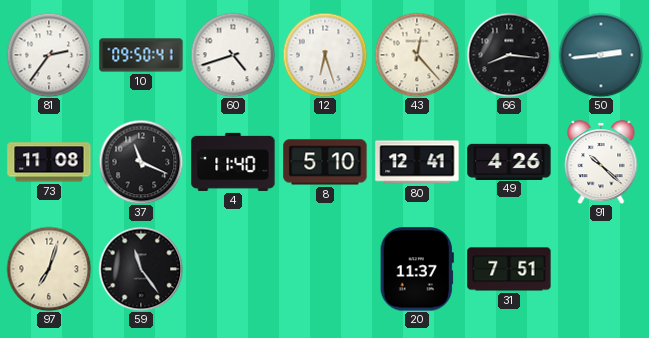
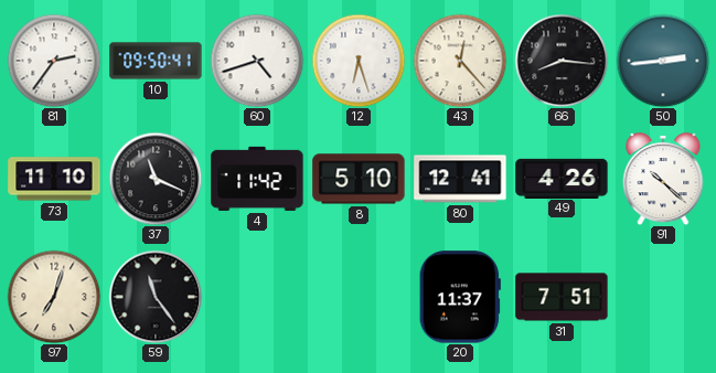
73: 11:08 -> 11:10 (54, 179)
4: 11:40 -> 11:42 (257, 179)
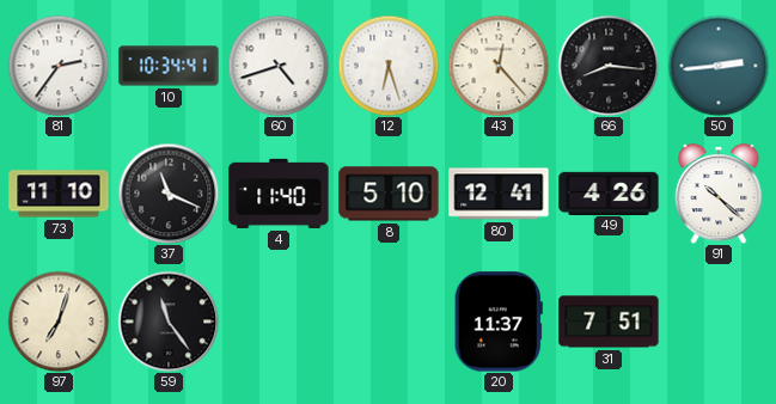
10: 09:50 -> 10:34 (169, 66)
4: 11:42 -> 11:40 (279, 194)
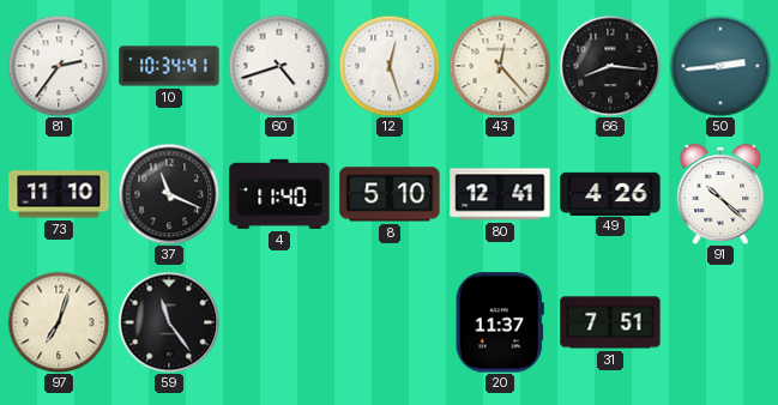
12: 6:27 -> 12:27 (390, 66)
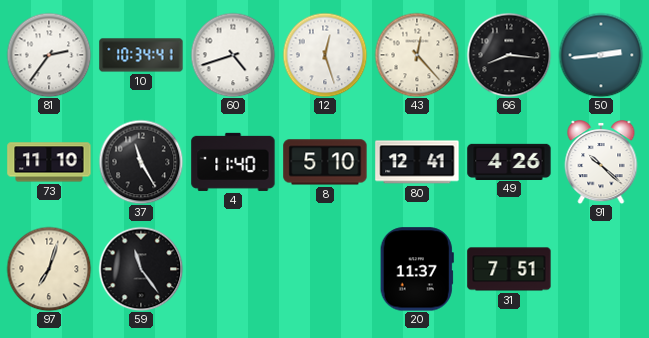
37: 11:19 -> 11:25 (141, 162)
